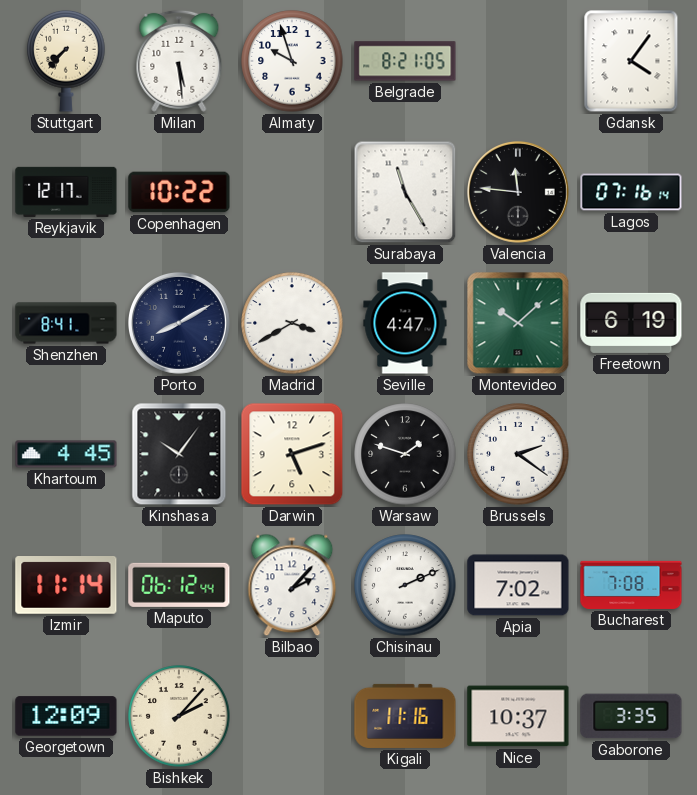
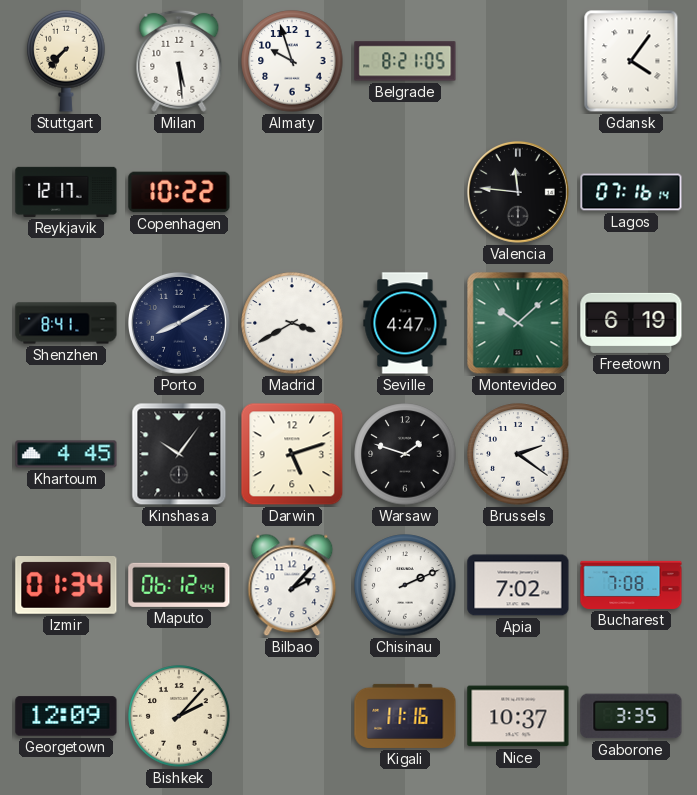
Surabaya: 11:25 -> none (405, 192)
Izmir: 11:14 -> 01:34 (66, 586)
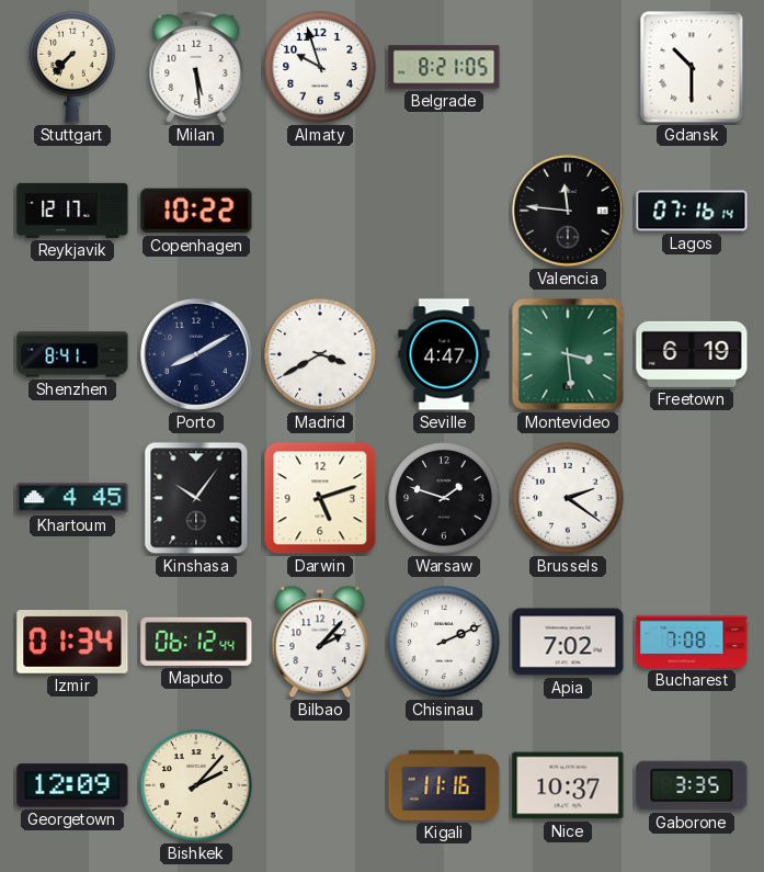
Gdansk: 4:06 -> 10:30 (692, 67)
Montevideo: 10:08 -> 3:29 (568, 354)
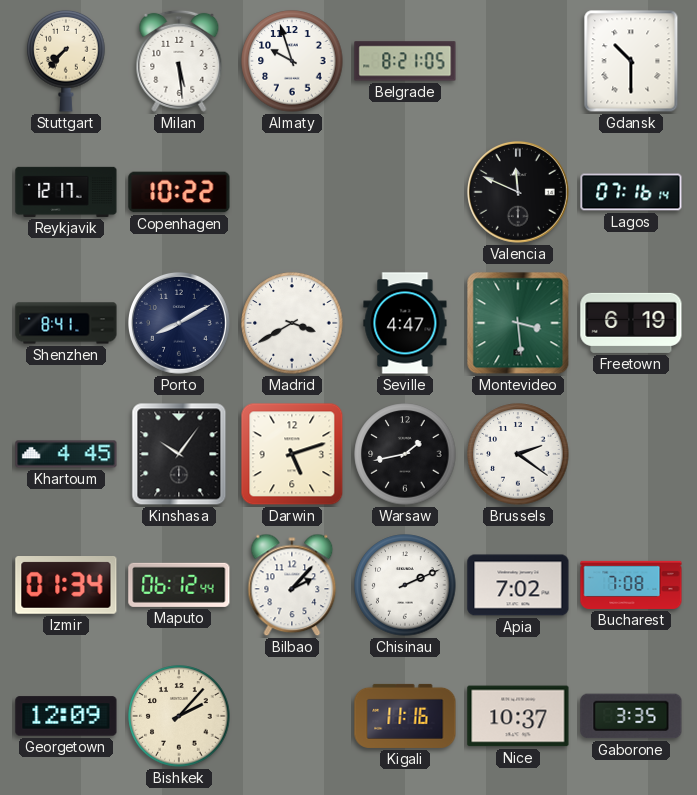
Valencia: 11:46 -> 11:49 (519, 193)
Warsaw: 1:48 -> 1:43 (405, 454)
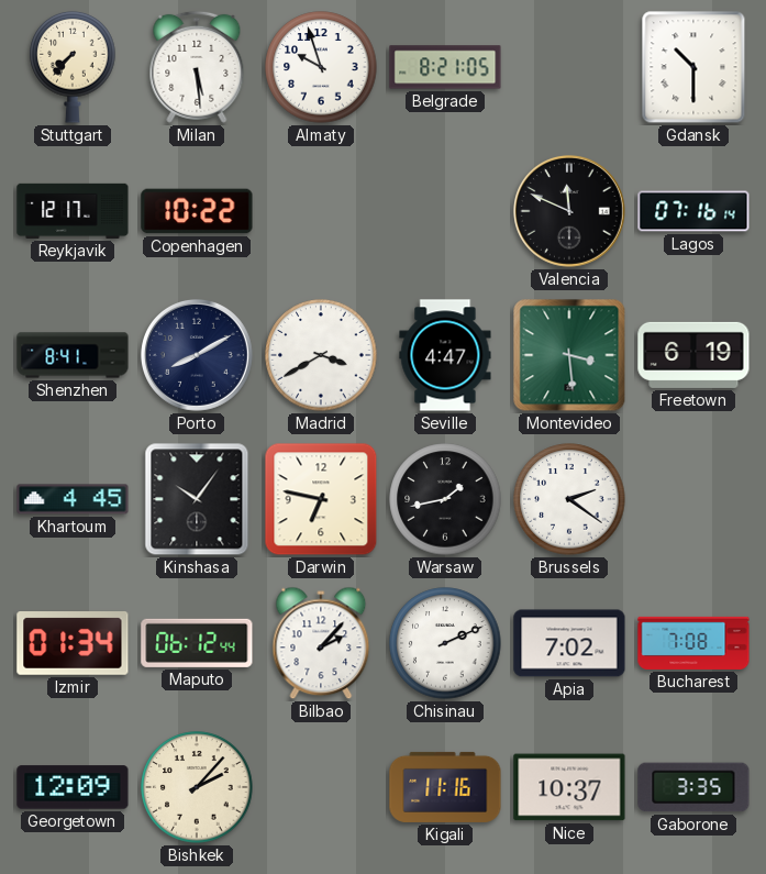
Darwin: 5:12 -> 6:47 (321, 499)
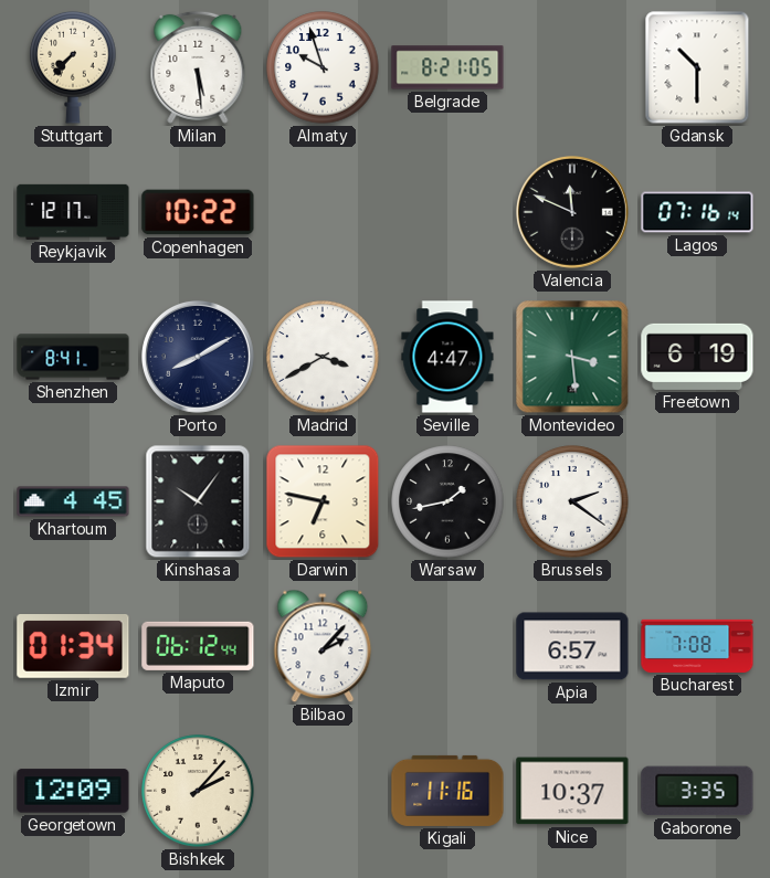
Chisinau: 2:11 -> none (445, 643)
Apia: 7:02 -> 6:57 (572, 646)
